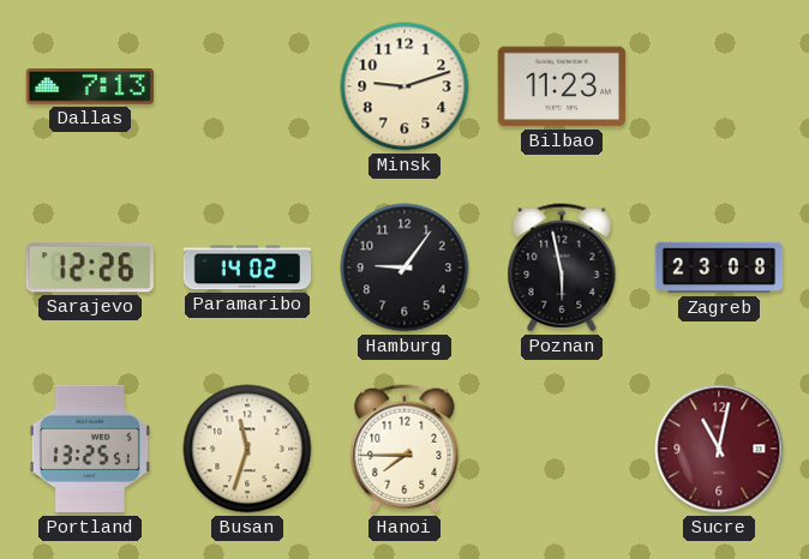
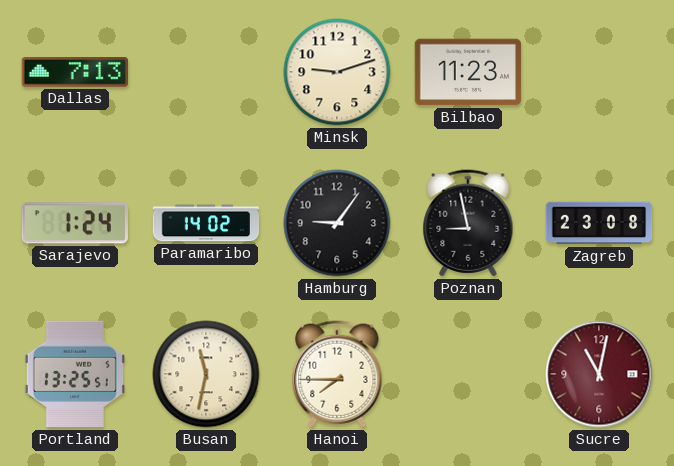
Sarajevo: 12:26 -> 1:24 (74, 223)
Poznan: 5:58 -> 8:58 (468, 223)
Busan: 11:33 -> 11:32 (206, 374)
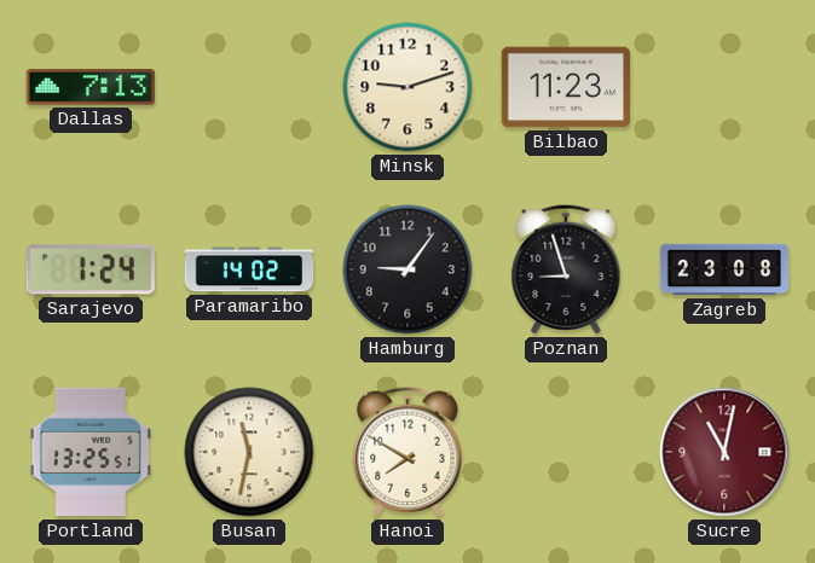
Poznan: 8:58 -> 8:57 (566, 269)
Hanoi: 7:45 -> 7:50 (407, 452)
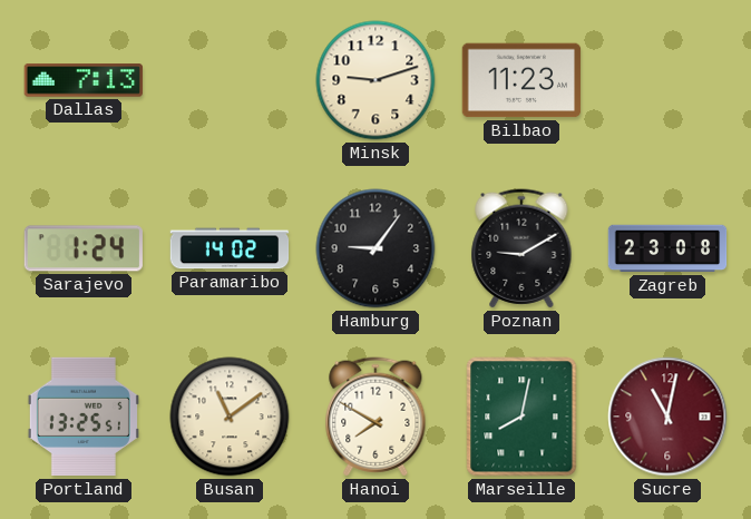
Poznan: 8:57 -> 9:10 (521, 248)
Busan: 11:32 -> 11:09 (230, 417)
Marseille: none -> 8:02 (521, 417)
